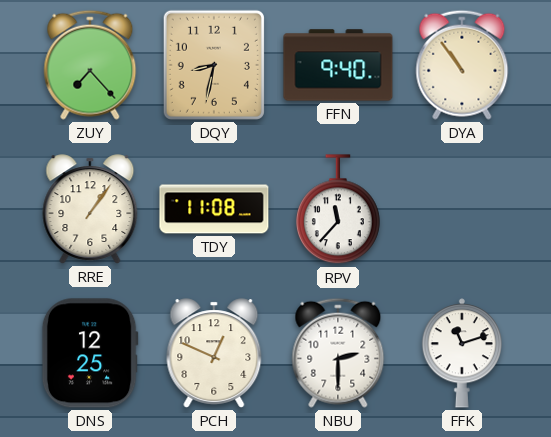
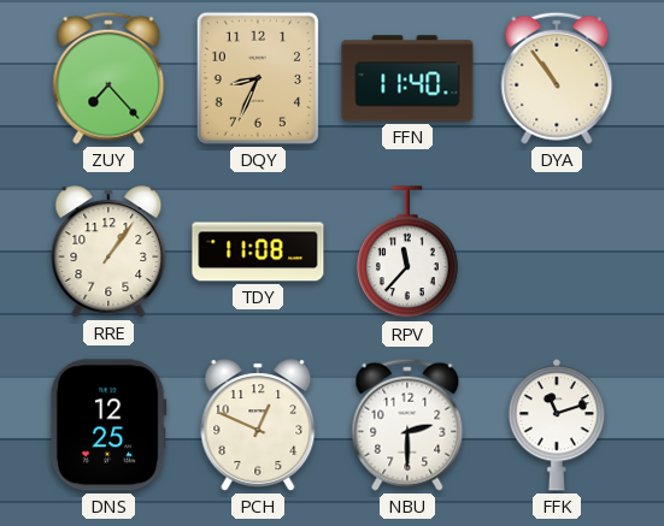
DQY: 8:32 -> 8:34 (258, 78)
FFN: 9:40 -> 11:40 (407, 78)
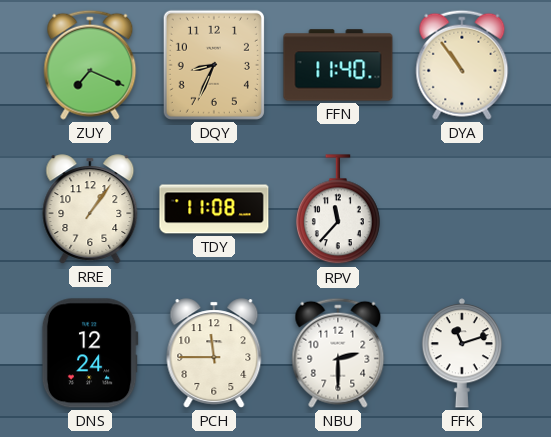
ZUY: 7:23 -> 7:19 (90, 65)
DNS: 12:25 -> 12:24 (90, 353)
PCH: 12:49 -> 11:45 (214, 353)
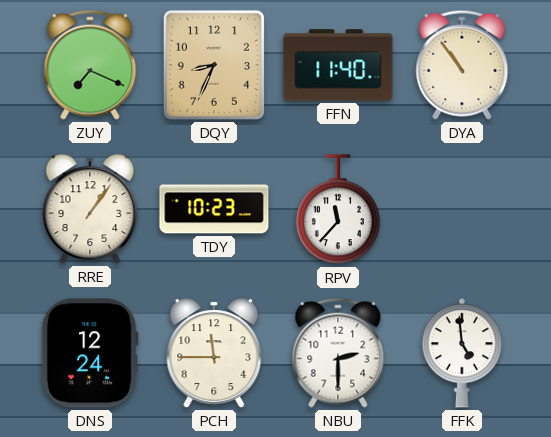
TDY: 11:08 -> 10:23 (214, 209)
FFK: 11:12 -> 4:59 (461, 353)
